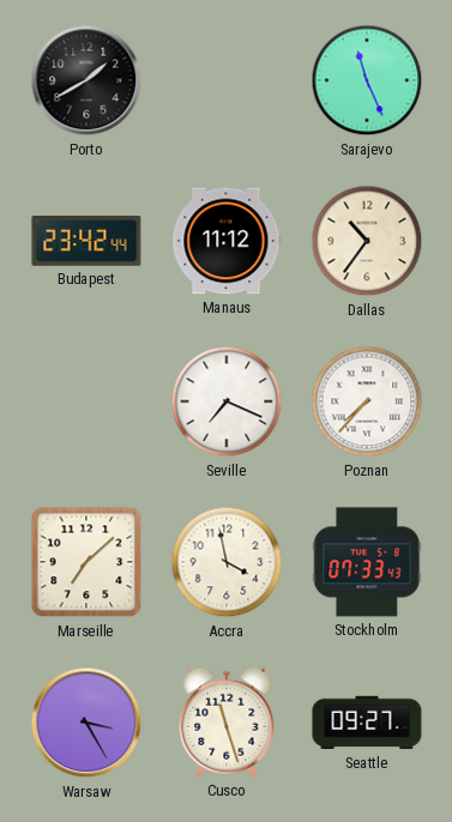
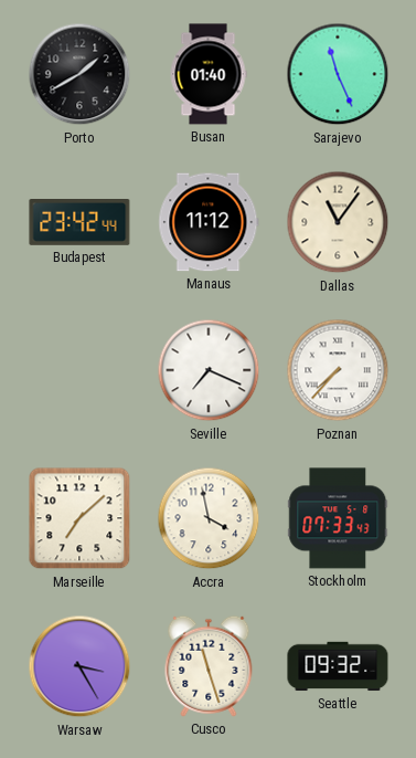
Busan: none -> 01:40 (209, 74)
Dallas: 10:36 -> 11:06 (338, 222)
Seattle: 09:27 -> 09:32 (338, 666)
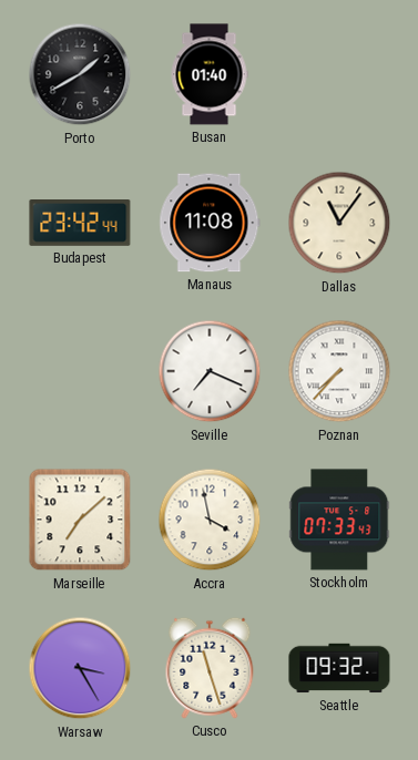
Sarajevo: 11:26 -> none (338, 74)
Manaus: 11:12 -> 11:08 (210, 223)
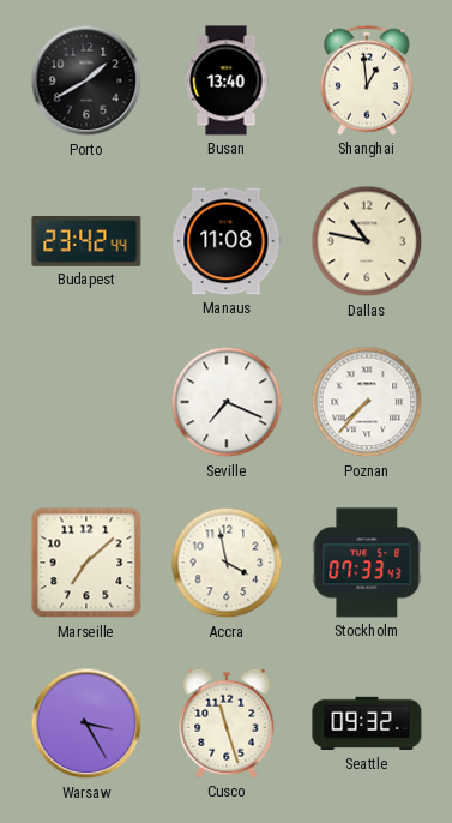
Busan: 01:40 -> 13:40 (227, 80)
Shanghai: none -> 12:59 (367, 80)
Dallas: 11:06 -> 10:47 (367, 241)
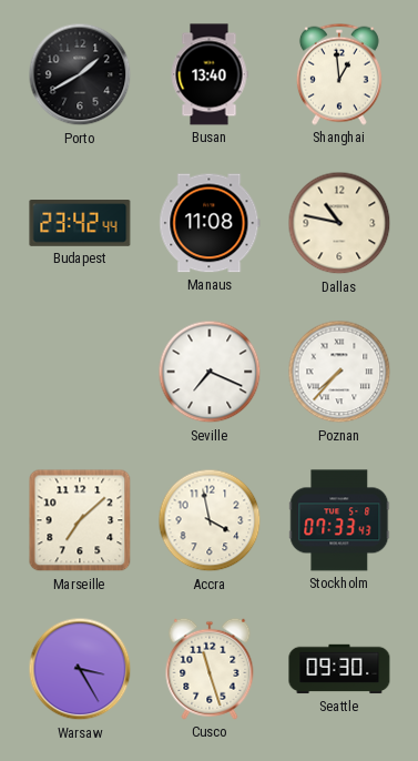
Seattle: 09:32 -> 09:30 (339, 669)
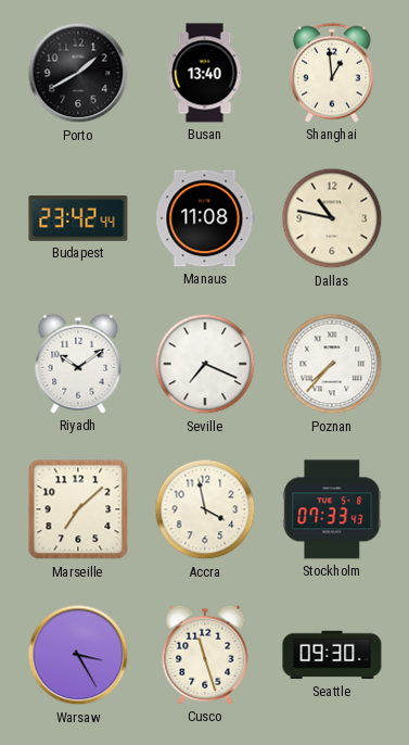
Riyadh: none -> 10:09 (78, 364)
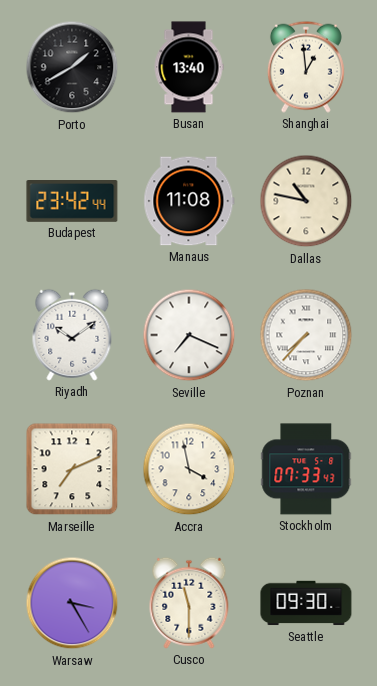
Marseille: 7:08 -> 7:11 (72, 469)
Cusco: 11:27 -> 11:30 (189, 603)
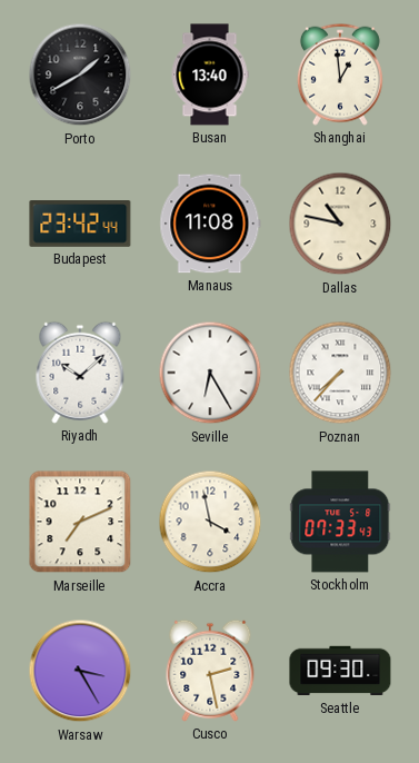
Riyadh: 10:09 -> 10:08 (80, 373)
Seville: 7:19 -> 6:25 (210, 373)
Cusco: 11:30 -> 2:28 (210, 671)
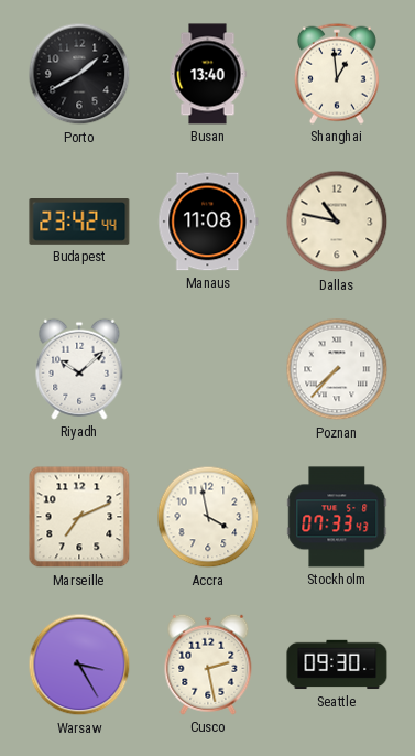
Seville: 6:25 -> none (210, 373)
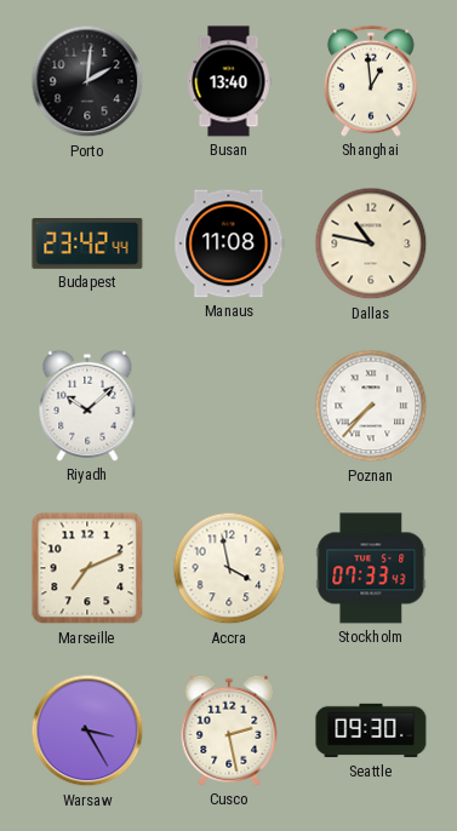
Porto: 1:40 -> 2:01 (87, 81)
